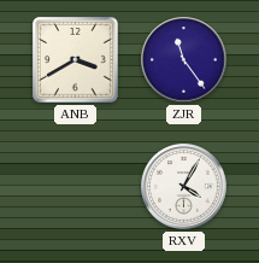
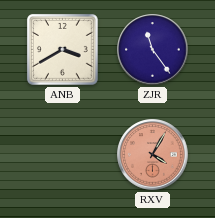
RXV dial: white -> salmon (153, 155)
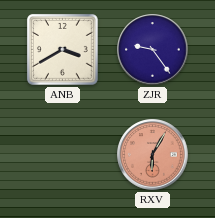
ZJR: 11:24 -> 9:24 (153, 50)
RXV: 4:05 -> 6:05 (153, 155)
